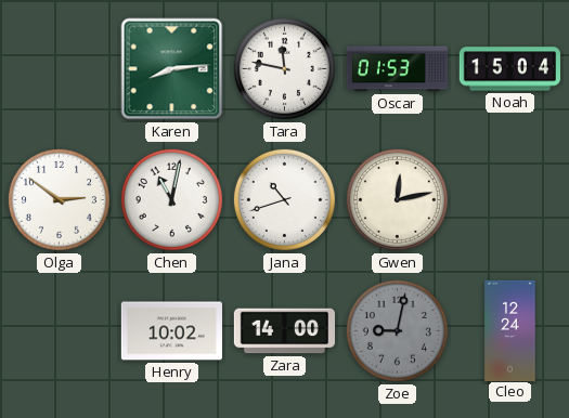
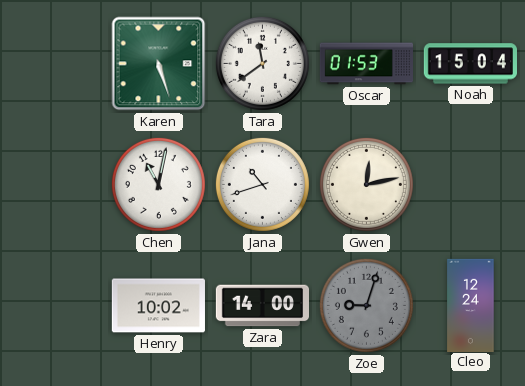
Karen: 8:14 -> 5:27 (159, 64)
Tara: 11:47 -> 11:39 (262, 63)
Olga: 2:51 -> none (59, 199)
Zoe: 9:02 -> 9:03 (366, 305)
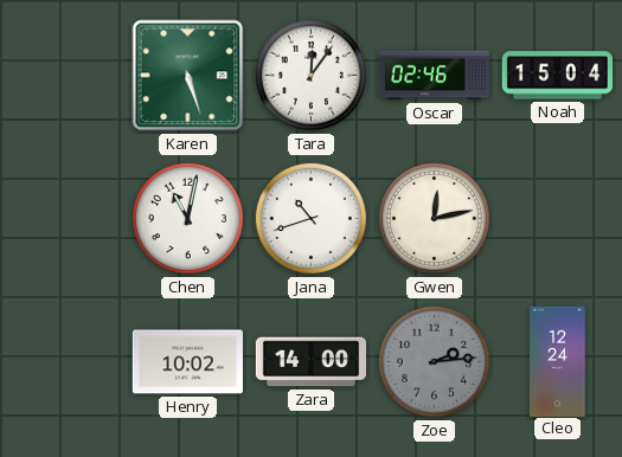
Tara: 11:39 -> 12:06 (310, 75)
Oscar: 01:53 -> 02:46 (434, 76)
Zoe: 9:03 -> 2:14 (434, 361)
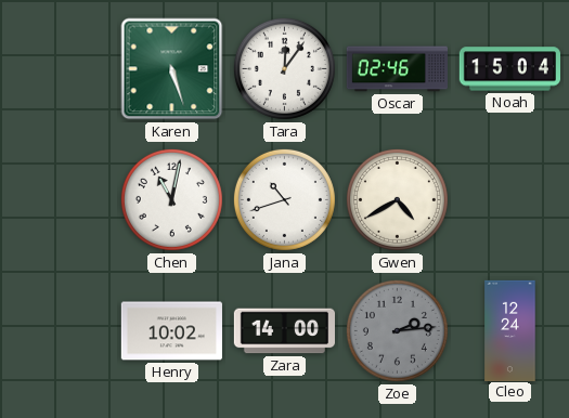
Gwen: 12:13 -> 4:40 (397, 199)
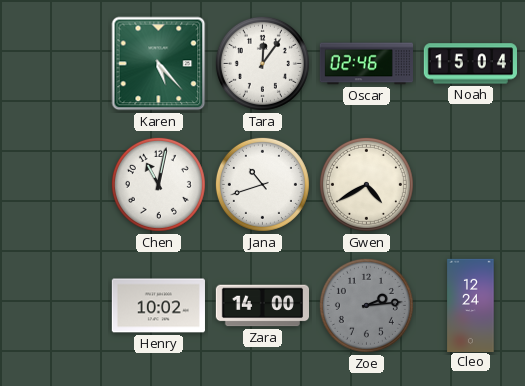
Karen: 5:27 -> 5:23 (159, 64)
